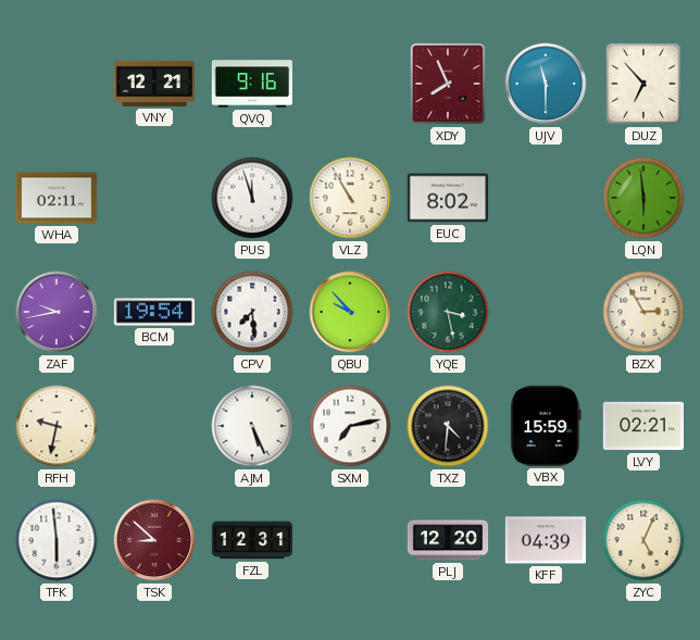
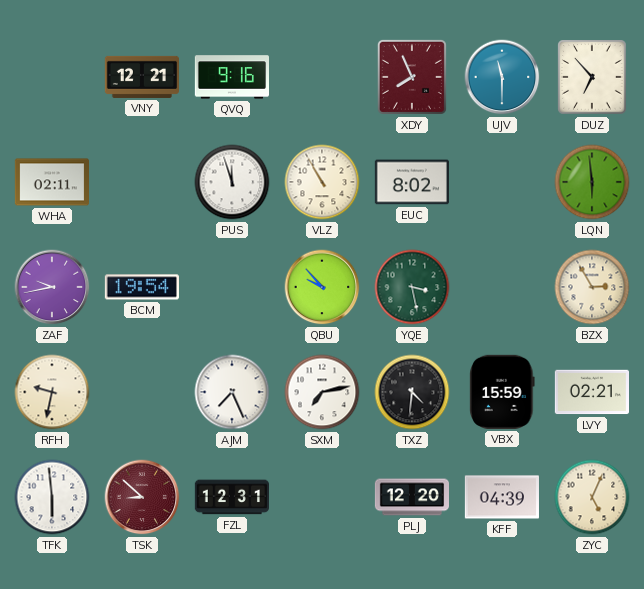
CPV: 7:29 -> none (252, 312)
AJM: 5:26 -> 7:26 (232, 392)
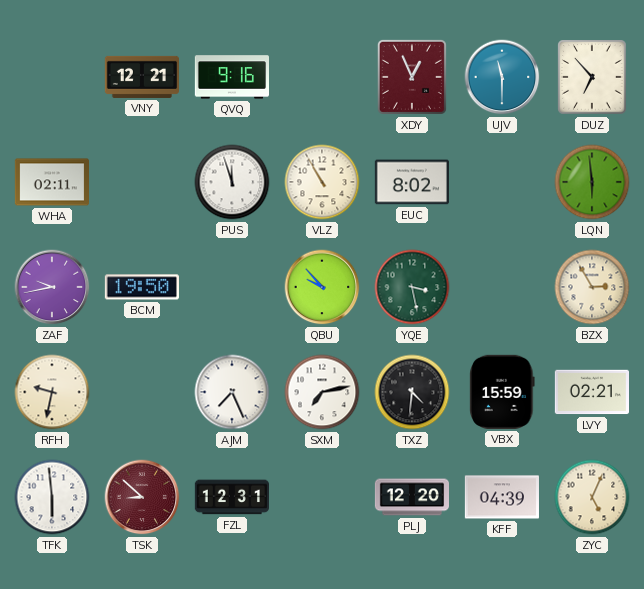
XDY: 7:56 -> 12:56 (412, 77)
BCM: 19:54 -> 19:50 (141, 287)
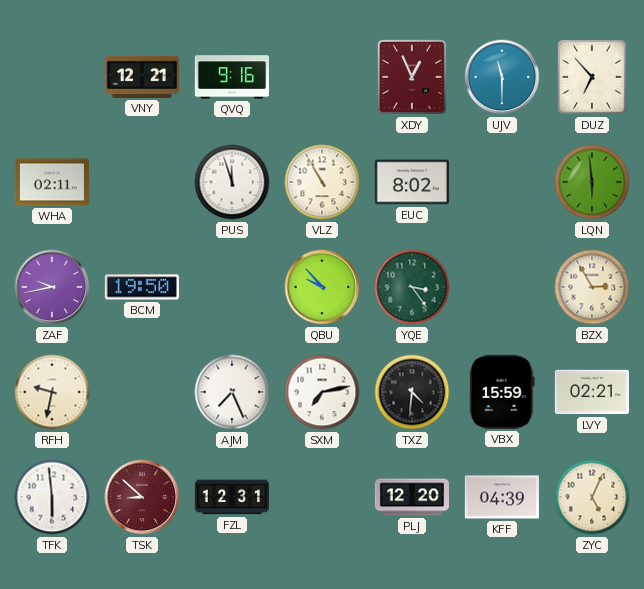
YQE: 3:28 -> 3:24 (412, 287)
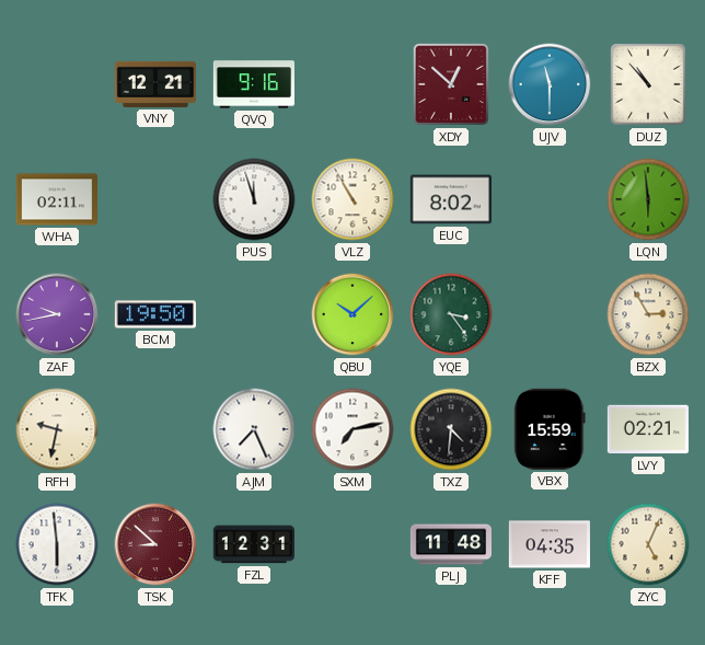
XDY: 12:56 -> 12:52 (451, 84)
DUZ: 6:53 -> 10:53 (648, 84)
QBU: 9:53 -> 10:08 (352, 314)
PLJ: 12:20 -> 11:48 (450, 544)
KFF: 04:39 -> 04:35 (550, 544)
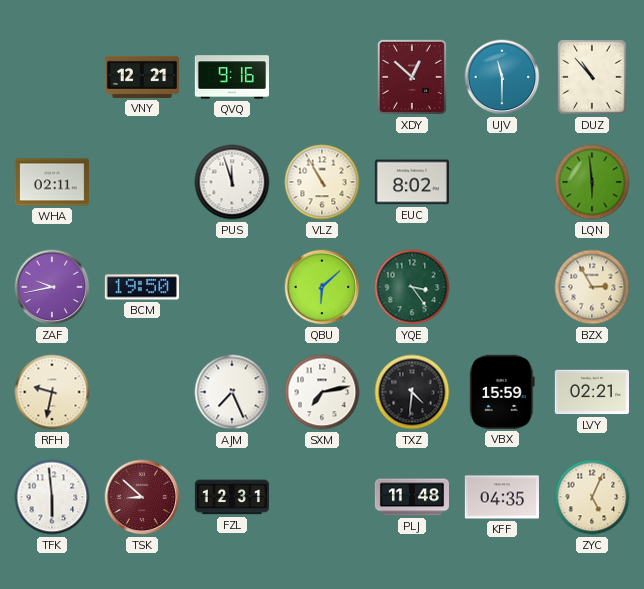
QBU: 10:08 -> 6:08 (322, 287)
